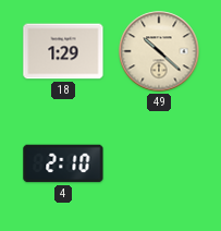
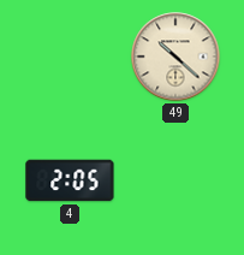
18: 1:29 -> none (63, 51)
4: 2:10 -> 2:05 (70, 180)
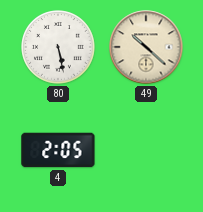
80: none -> 5:28 (58, 47)
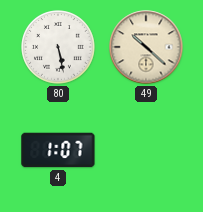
4: 2:05 -> 1:07 (58, 150)
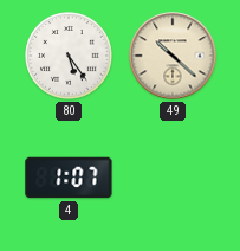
80: 5:28 -> 5:24 (69, 56)
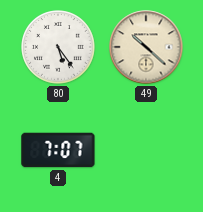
4: 1:07 -> 7:07 (58, 150)
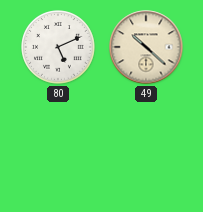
80: 5:24 -> 5:11 (58, 47)
4: 7:07 -> none (58, 150)
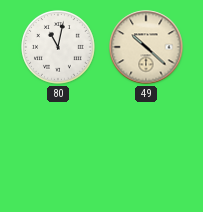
80: 5:11 -> 11:02 (58, 47)
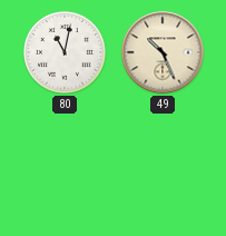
49: 10:22 -> 10:26 (163, 52)
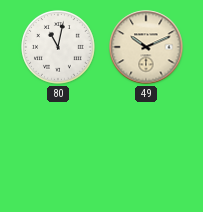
49: 10:26 -> 10:11 (146, 47)
